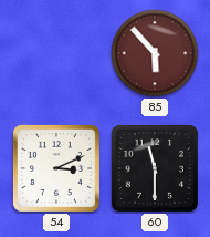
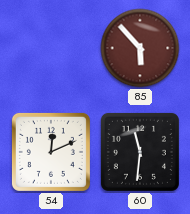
54: 3:11 -> 12:11 (51, 152)
60: 11:30 -> 11:31 (140, 152)
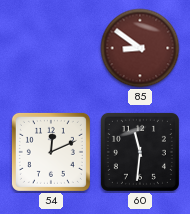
85: 5:53 -> 8:51 (140, 48)
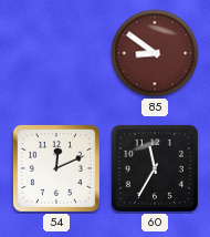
60: 11:31 -> 11:35 (155, 168)
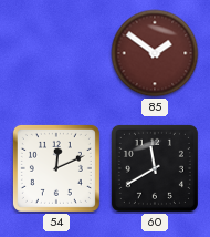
85: 8:51 -> 1:51 (155, 53)
60: 11:35 -> 11:40 (155, 168)
